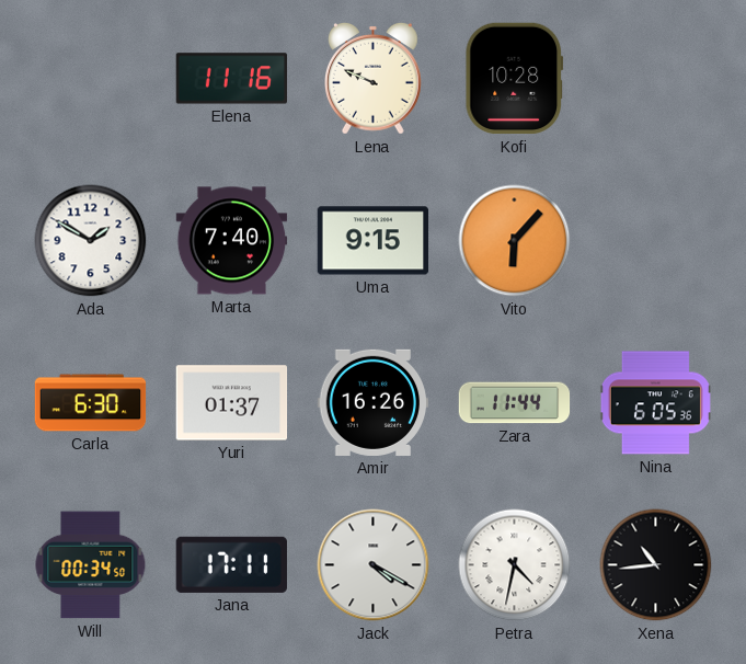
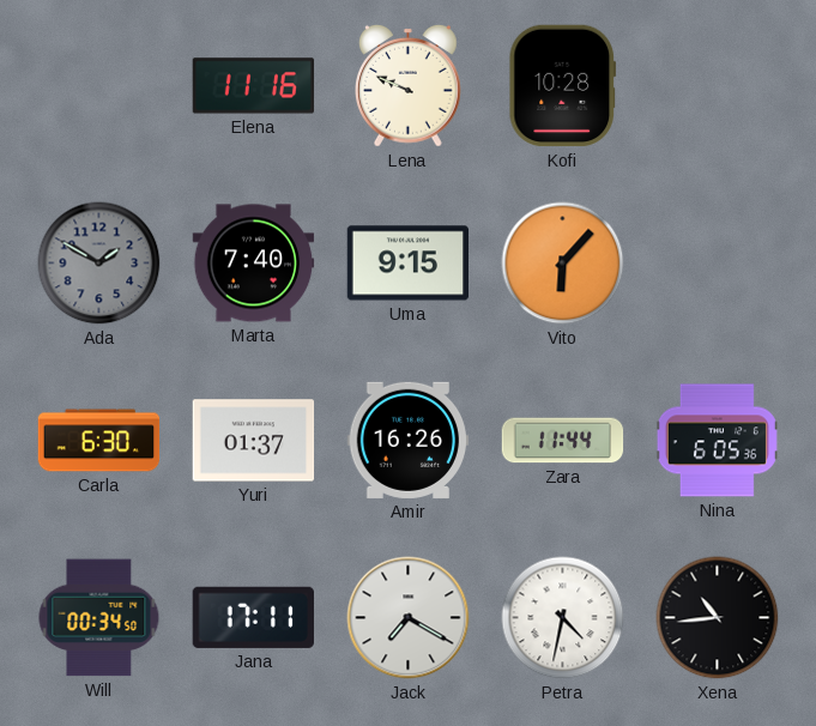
Ada dial: white -> grey (99, 264)
Jack: 4:20 -> 7:20 (409, 618)
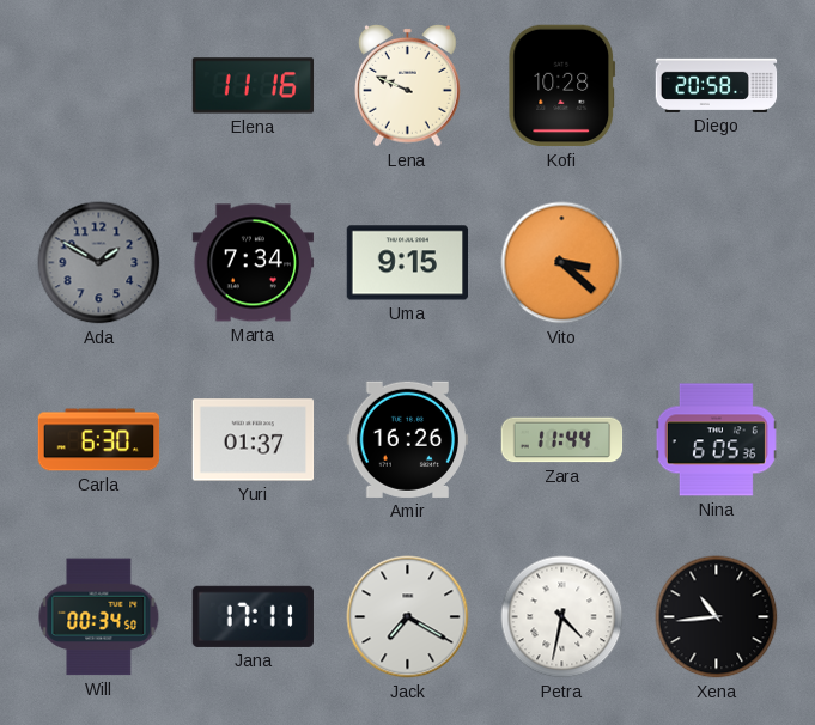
Diego: none -> 20:58 (717, 85)
Marta: 7:40 -> 7:34 (254, 263)
Vito: 6:07 -> 3:22 (562, 263)
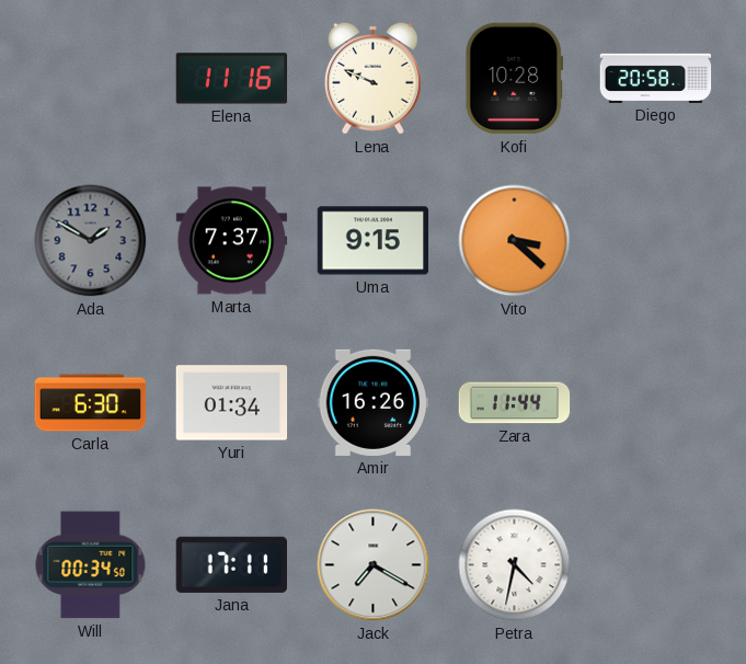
Marta: 7:34 -> 7:37 (232, 241)
Yuri: 01:37 -> 01:34 (232, 403)
Nina: 6:05 -> none (716, 440)
Xena: 10:44 -> none (717, 617)
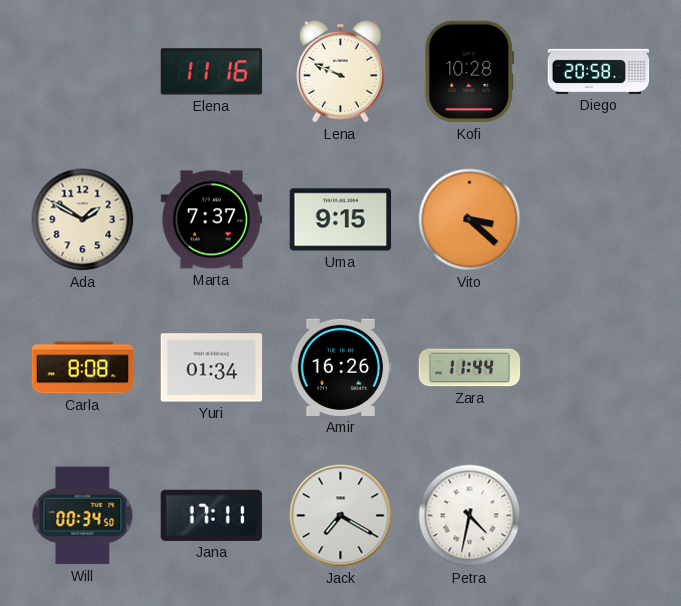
Ada dial: grey -> cream (83, 220)
Carla: 6:30 -> 8:08 (83, 368)
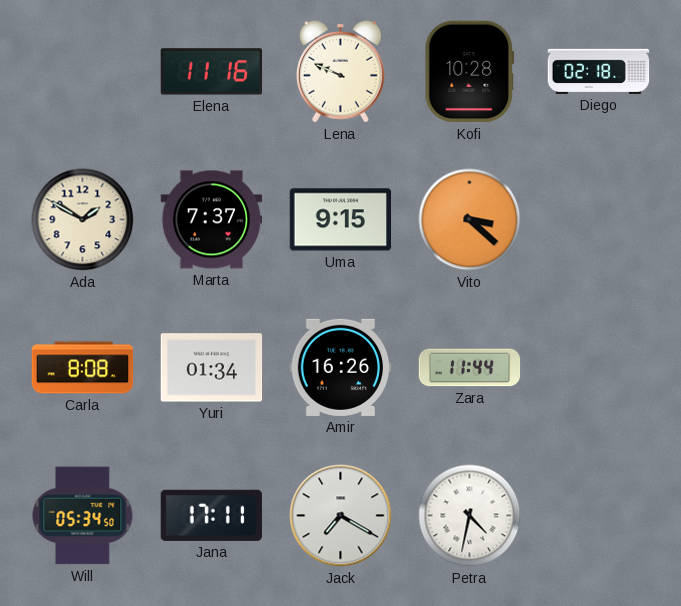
Diego: 20:58 -> 02:18 (599, 71)
Will: 00:34 -> 05:34 (83, 516)
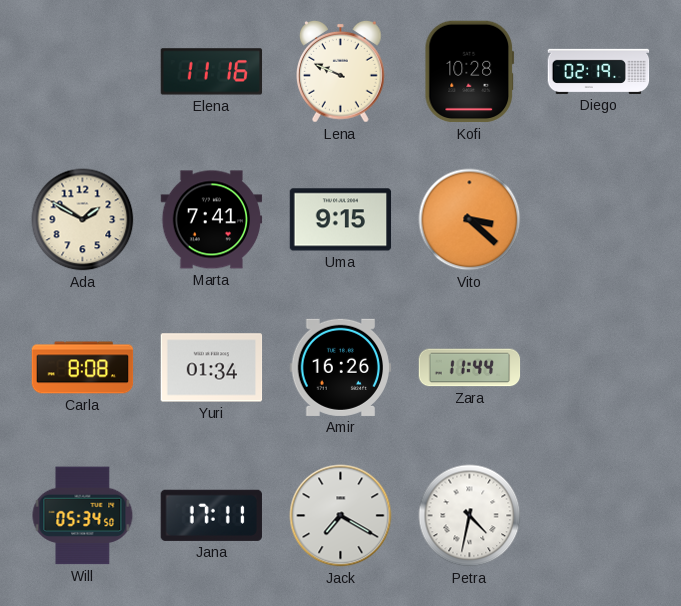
Diego: 02:18 -> 02:19 (599, 71)
Marta: 7:37 -> 7:41 (212, 220)
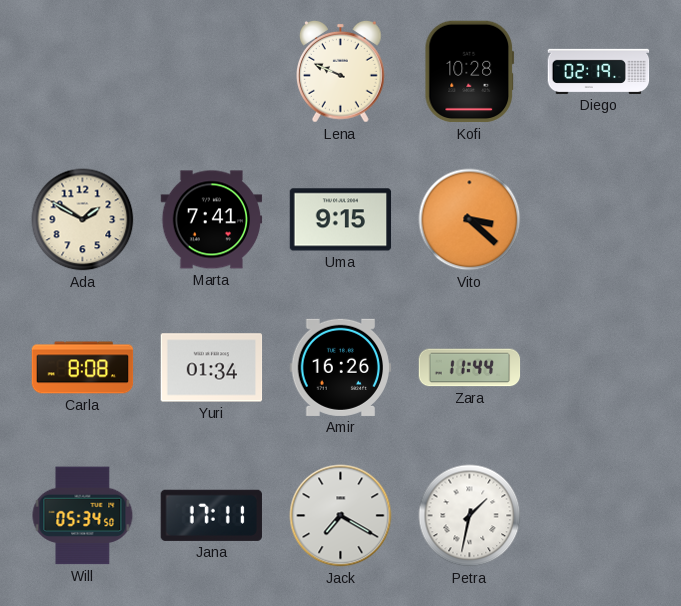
Elena: 11:16 -> none (212, 72)
Petra: 4:32 -> 1:32 (470, 516)
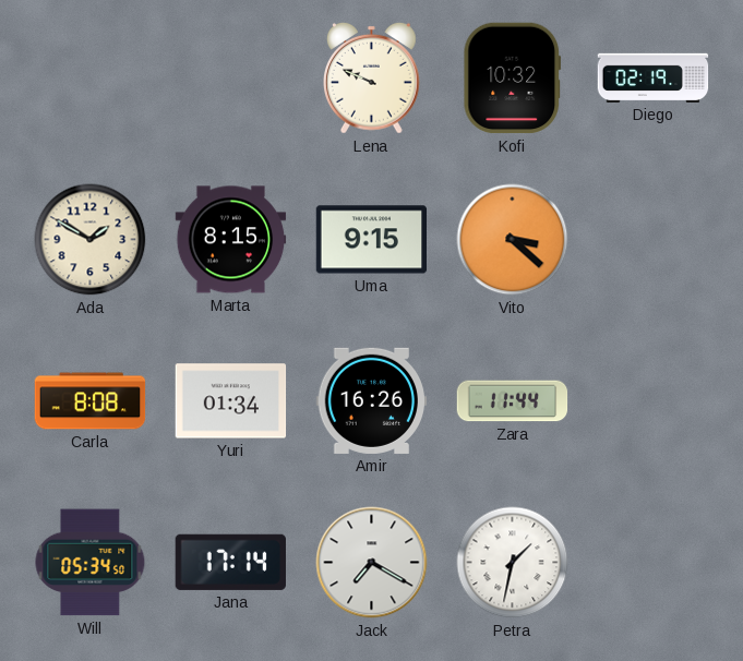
Kofi: 10:28 -> 10:32 (512, 79)
Marta: 7:41 -> 8:15 (231, 240)
Jana: 17:11 -> 17:14 (230, 562)
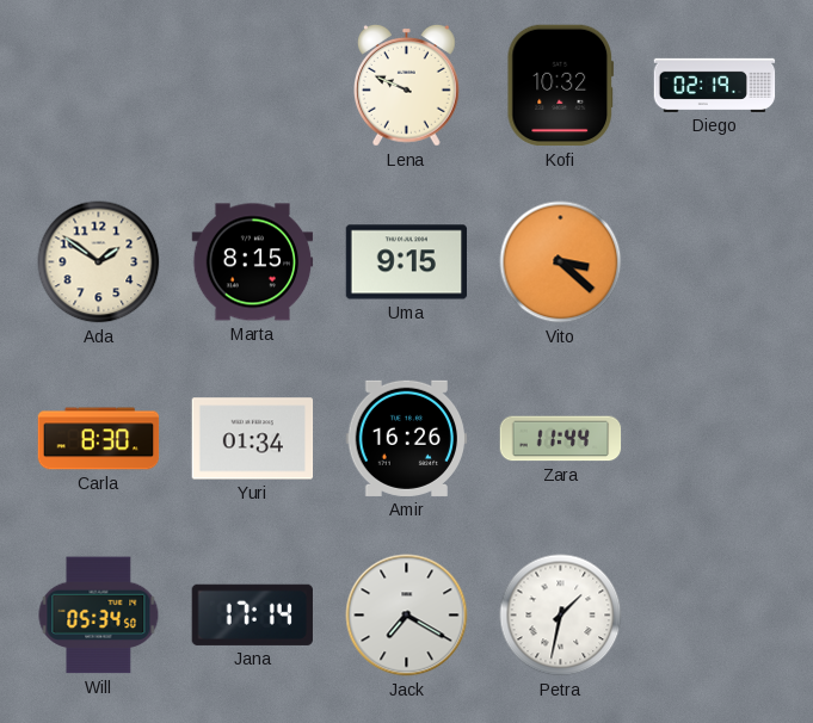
Ada: 1:50 -> 1:51 (99, 262)
Carla: 8:08 -> 8:30 (99, 439)
